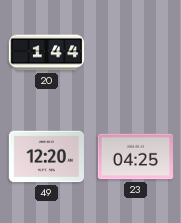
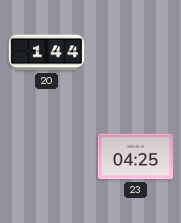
49: 12:20 -> none (47, 157)
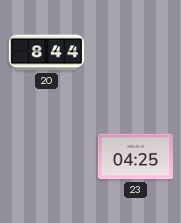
20: 1:44 -> 8:44 (47, 53)
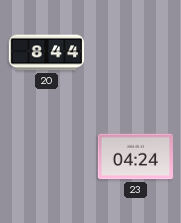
23: 04:25 -> 04:24 (136, 157)
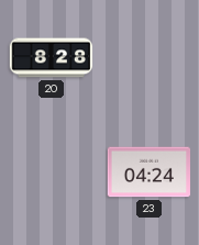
20: 8:44 -> 8:28 (52, 58)
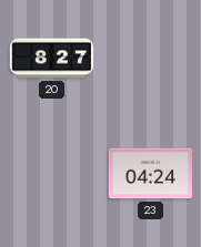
20: 8:28 -> 8:27 (52, 59)
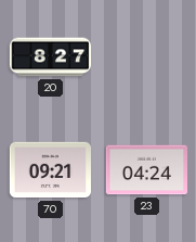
70: none -> 09:21 (50, 170)
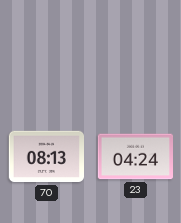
20: 8:27 -> none (51, 58)
70: 09:21 -> 08:13 (46, 157)
